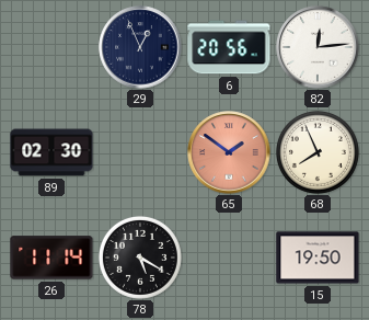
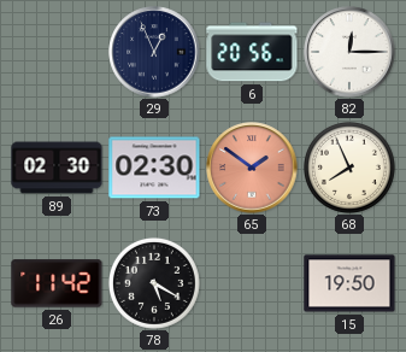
82: 12:14 -> 12:15 (349, 52)
73: none -> 02:30 (154, 168)
26: 11:14 -> 11:42 (57, 283)
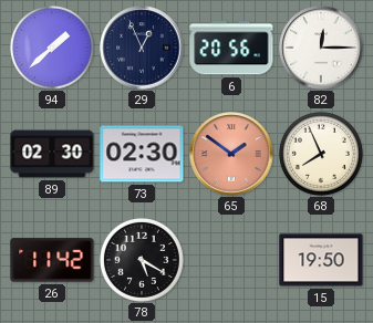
94: none -> 1:38 (52, 48)
